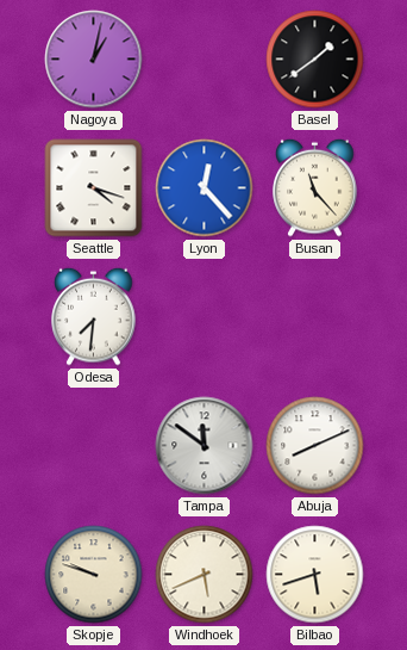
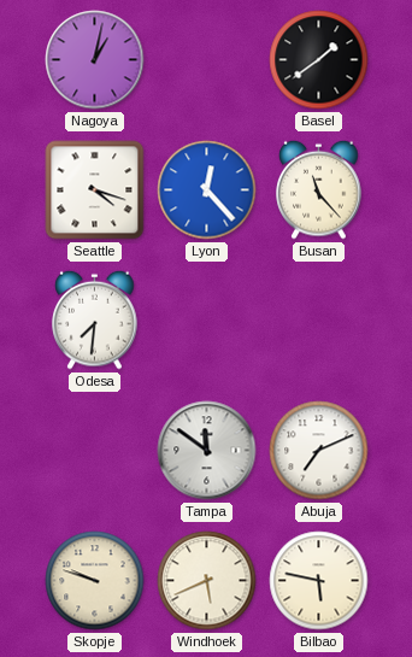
Abuja: 8:11 -> 7:11 (319, 451)
Bilbao: 5:42 -> 5:47 (319, 581)
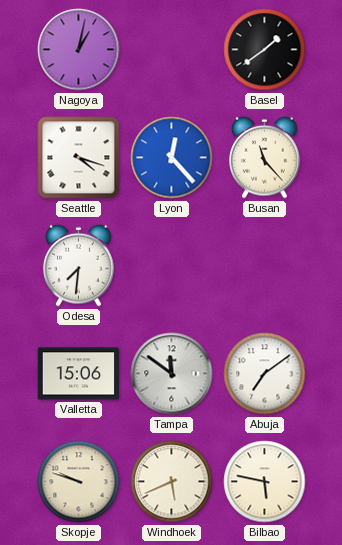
Valletta: none -> 15:06 (79, 374)
Abuja: 7:11 -> 7:09 (265, 374)
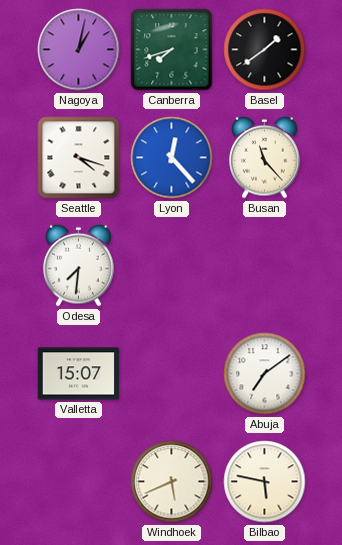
Canberra: none -> 7:42 (172, 50)
Valletta: 15:06 -> 15:07 (79, 374)
Tampa: 11:51 -> none (172, 374)
Skopje: 9:48 -> none (79, 482)
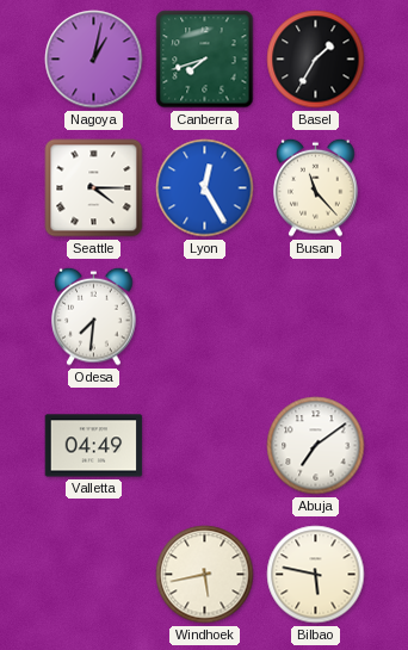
Basel: 1:39 -> 1:35 (316, 60)
Seattle: 4:18 -> 4:15 (94, 188)
Lyon: 12:23 -> 12:25 (205, 188)
Valletta: 15:07 -> 04:49 (94, 446)
Windhoek: 5:41 -> 5:43 (205, 575)
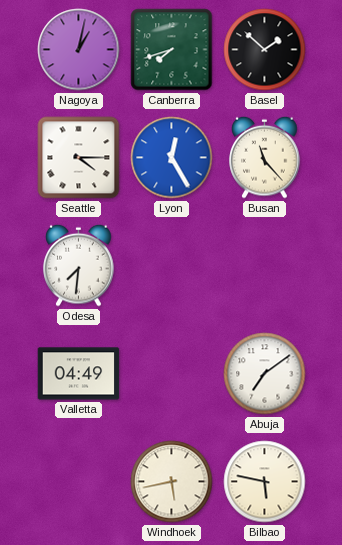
Basel: 1:35 -> 1:52 (265, 50)
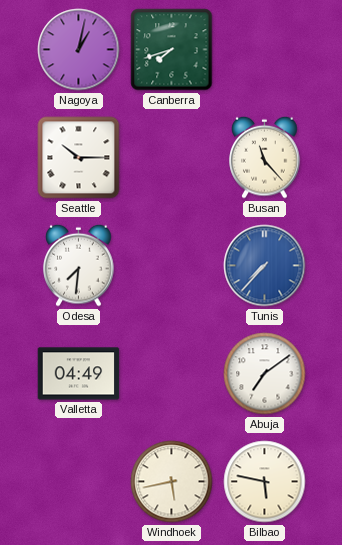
Basel: 1:52 -> none (265, 50)
Seattle: 4:15 -> 10:15 (79, 158)
Lyon: 12:25 -> none (172, 158)
Tunis: none -> 7:37 (265, 266)
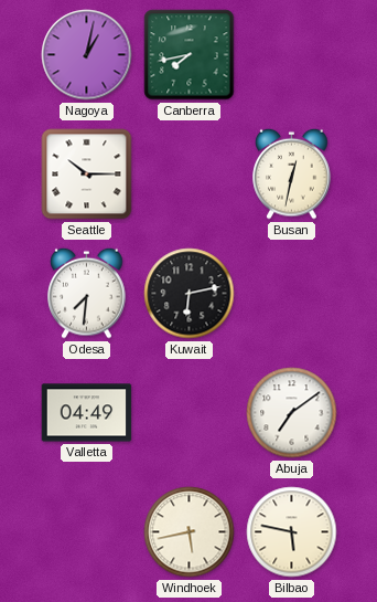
Canberra: 7:42 -> 7:43 (190, 55)
Busan: 11:23 -> 12:32 (292, 173)
Kuwait: none -> 6:13 (190, 294)
Tunis: 7:37 -> none (265, 266)
